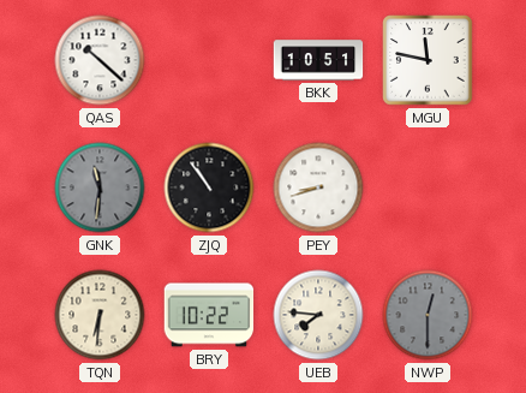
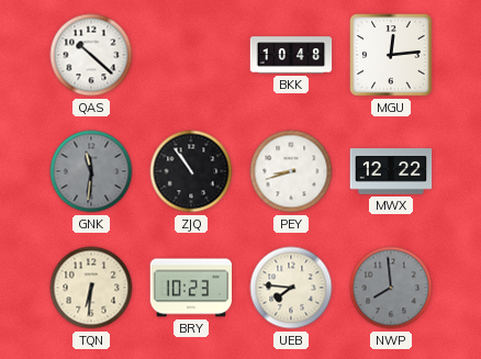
BKK: 10:51 -> 10:48 (291, 55)
MGU: 11:47 -> 12:14 (391, 55)
MWX: none -> 12:22 (391, 171)
BRY: 10:22 -> 10:23 (191, 288)
NWP: 12:30 -> 7:59 (391, 288)
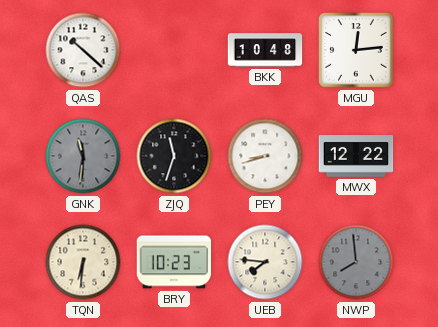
ZJQ: 10:54 -> 11:33 (174, 156)
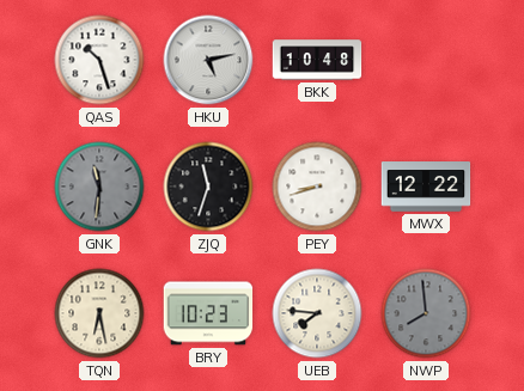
QAS: 10:22 -> 10:27 (99, 60)
HKU: none -> 5:13 (208, 60)
MGU: 12:14 -> none (356, 50)
TQN: 6:31 -> 6:28 (99, 313)
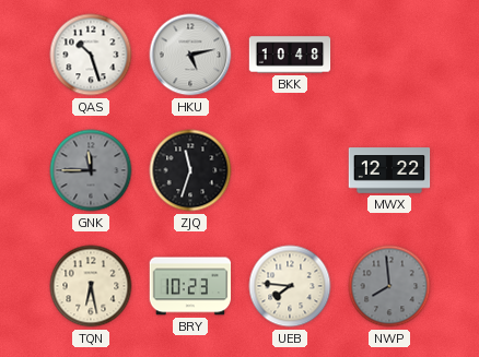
GNK: 11:31 -> 11:45 (91, 170)
PEY: 8:42 -> none (317, 187)
